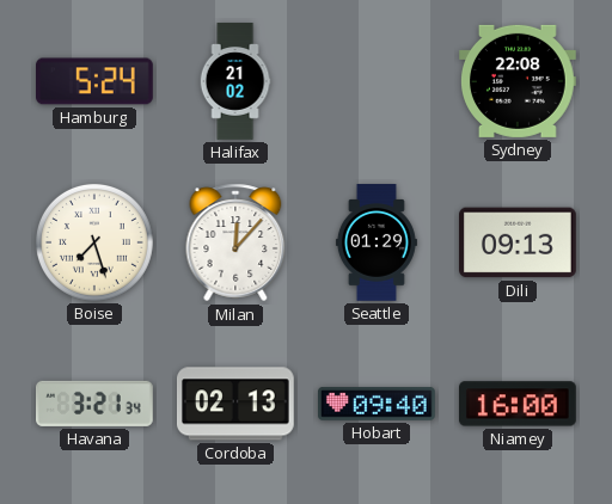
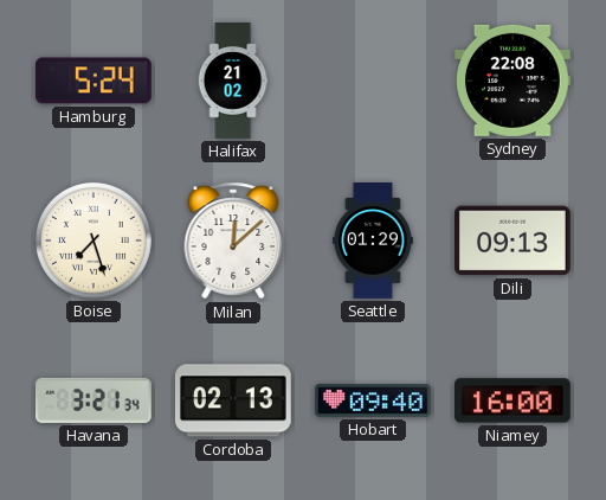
Milan: 12:07 -> 12:08 (233, 241)
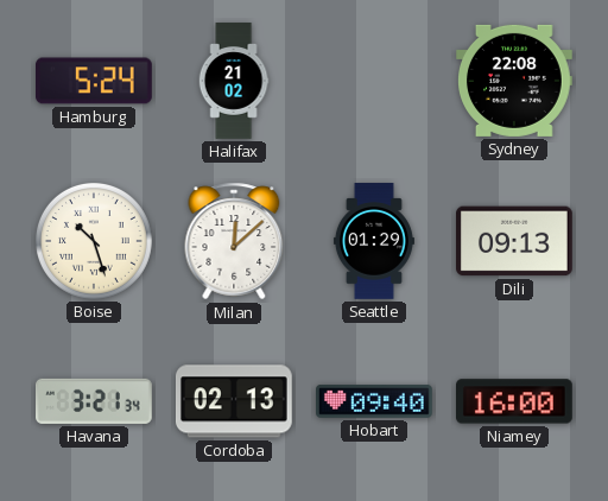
Boise: 7:27 -> 10:27 (94, 241)
